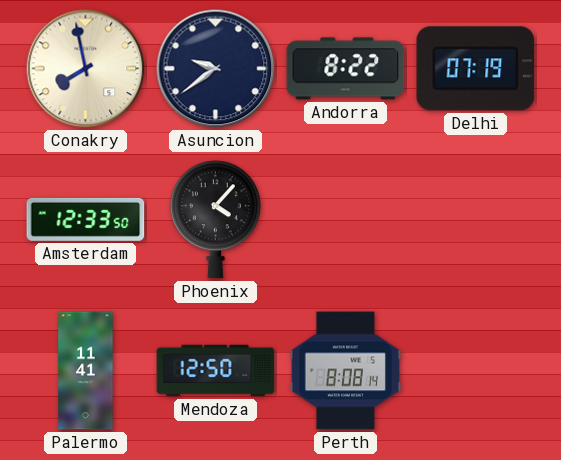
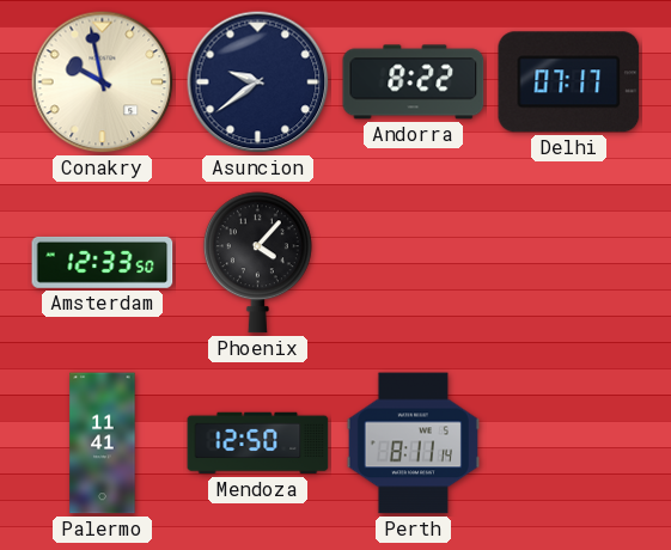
Conakry: 7:58 -> 9:58 (103, 82)
Delhi: 07:19 -> 07:17 (569, 82)
Perth: 8:08 -> 8:11 (413, 444)
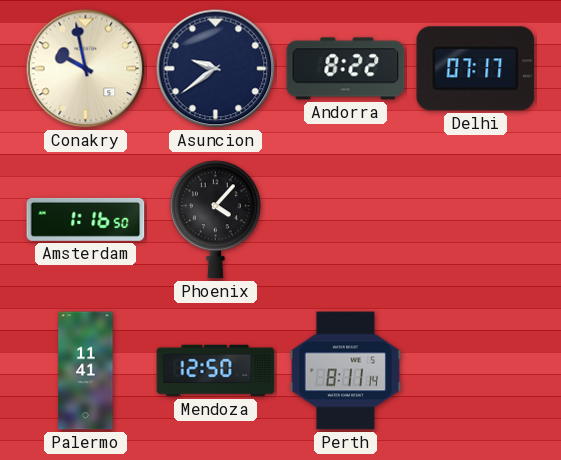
Amsterdam: 12:33 -> 1:16 (86, 219)
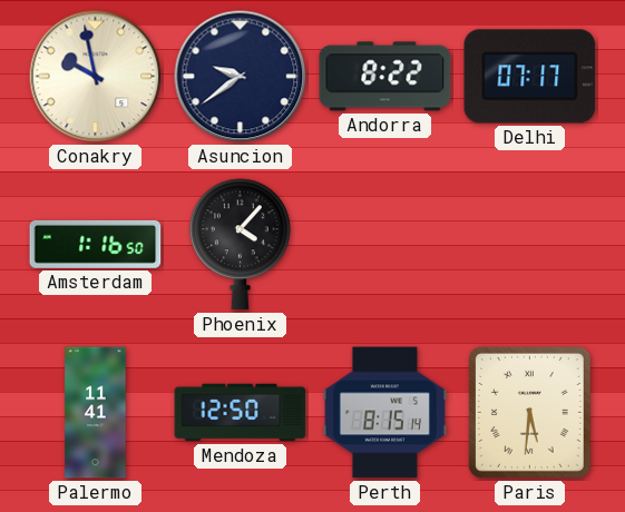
Perth: 8:11 -> 8:15 (384, 413)
Paris: none -> 5:31 (529, 412)
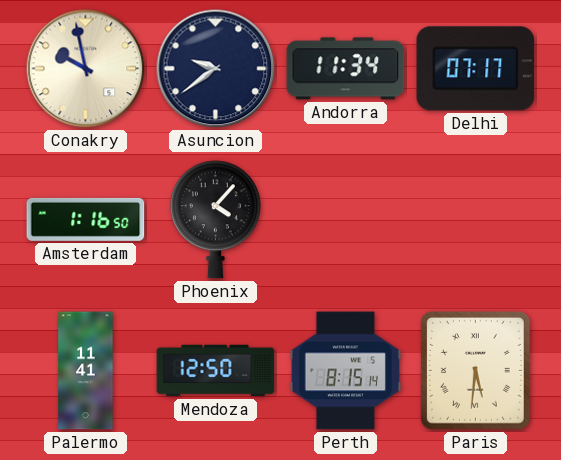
Andorra: 8:22 -> 11:34 (346, 69)
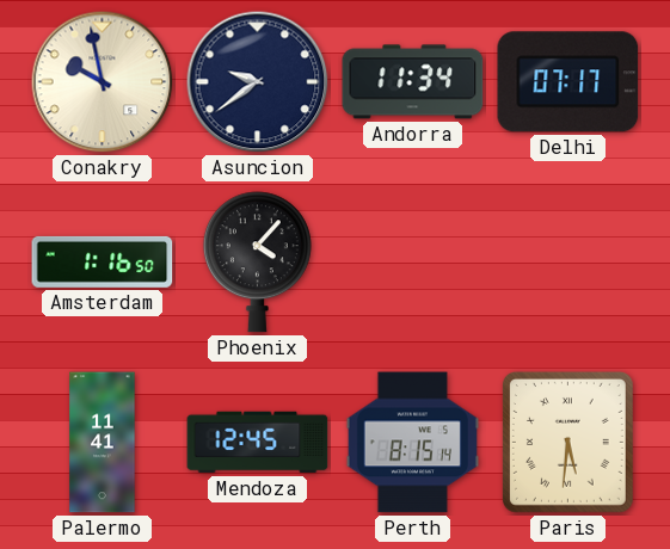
Mendoza: 12:50 -> 12:45 (258, 443)
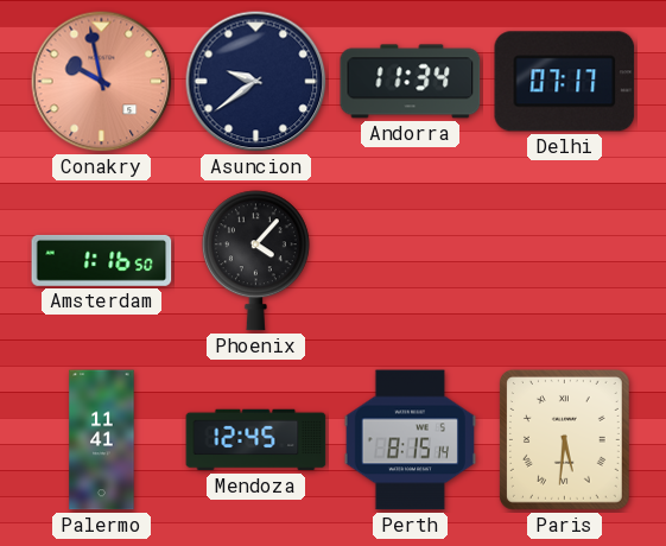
Conakry dial: cream -> salmon (102, 82)
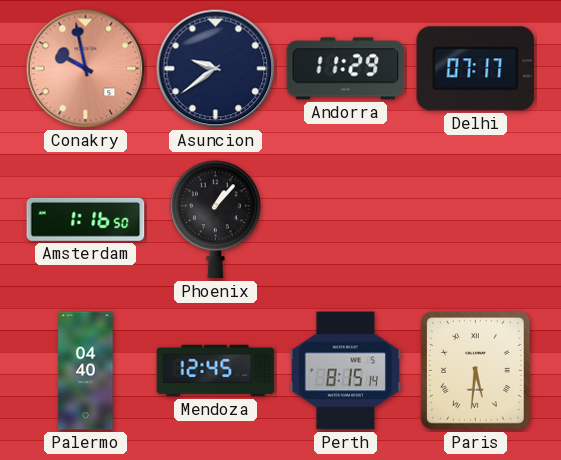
Andorra: 11:34 -> 11:29 (346, 69)
Phoenix: 4:07 -> 1:07 (215, 220)
Palermo: 11:41 -> 04:40 (86, 371)
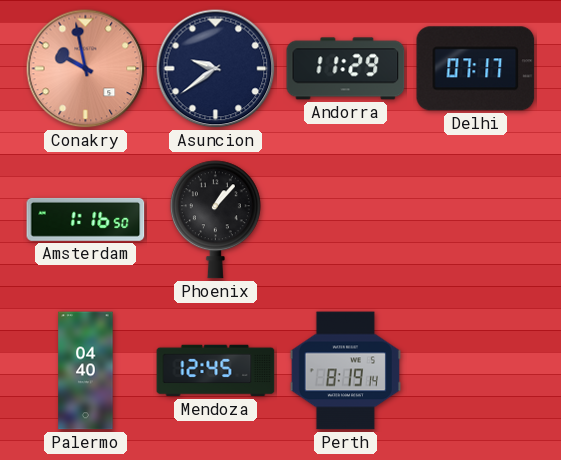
Perth: 8:15 -> 8:19 (345, 371)
Paris: 5:31 -> none (475, 370)
